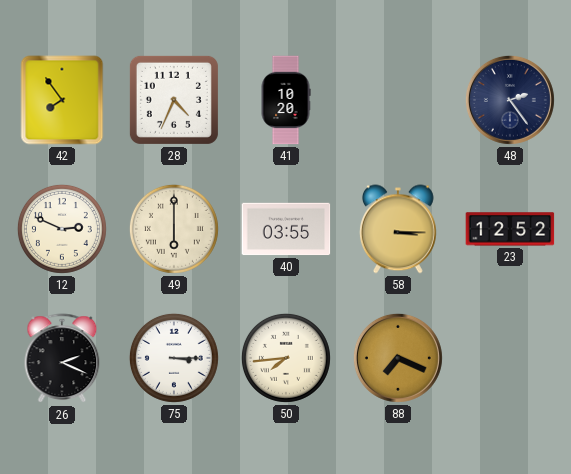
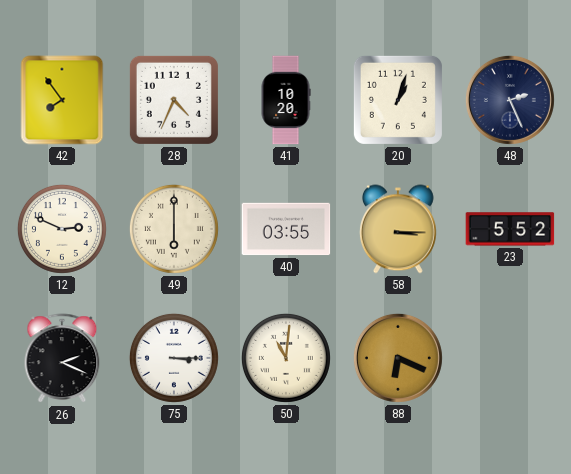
20: none -> 1:03 (398, 100)
48: 2:24 -> 2:26 (510, 100)
23: 12:52 -> 5:52 (510, 229)
50: 7:44 -> 11:01 (286, 358)
88: 7:19 -> 6:19 (398, 358)
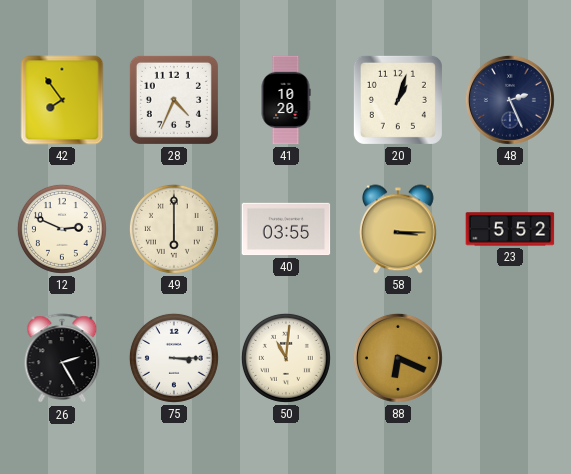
26: 2:19 -> 2:25 (62, 359)
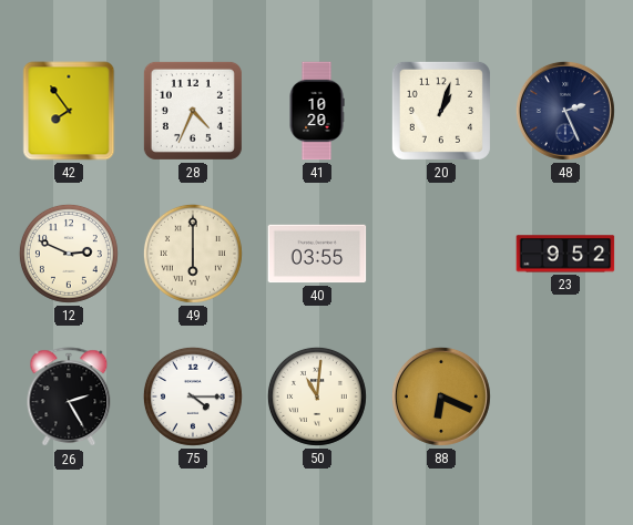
58: 3:15 -> none (398, 229)
23: 5:52 -> 9:52 (565, 254)
75: 3:15 -> 4:15 (193, 397)
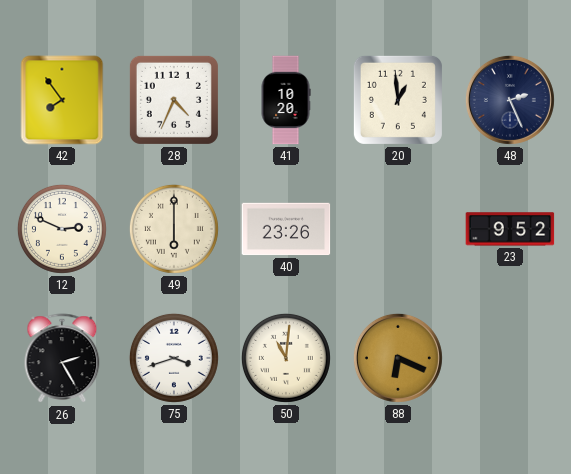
20: 1:03 -> 12:59 (398, 100)
40: 03:55 -> 23:26 (286, 229)
75: 4:15 -> 3:42 (174, 358)
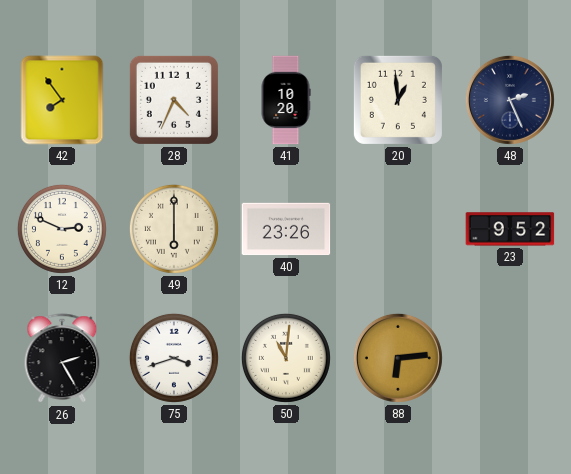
88: 6:19 -> 6:14 (398, 358)
